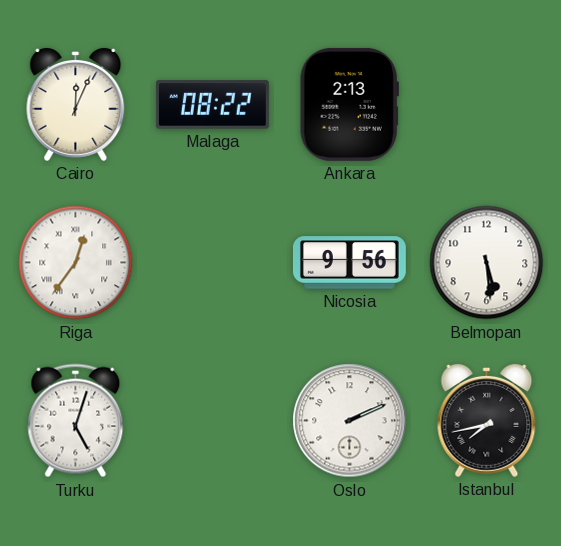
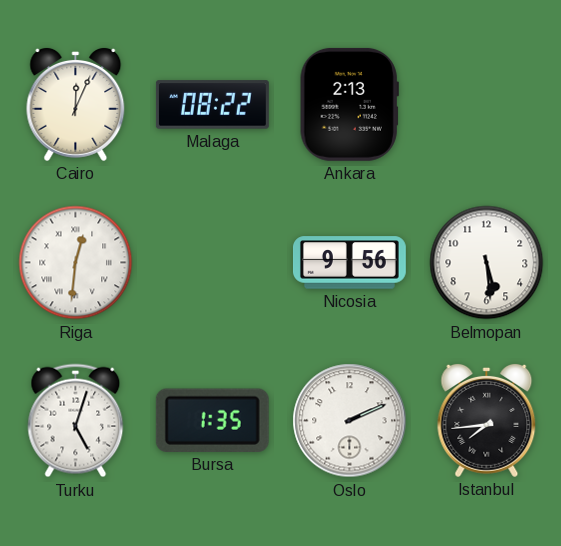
Riga: 12:36 -> 12:31 (76, 263)
Bursa: none -> 1:35 (212, 420)
Istanbul: 7:43 -> 7:44 (487, 420)
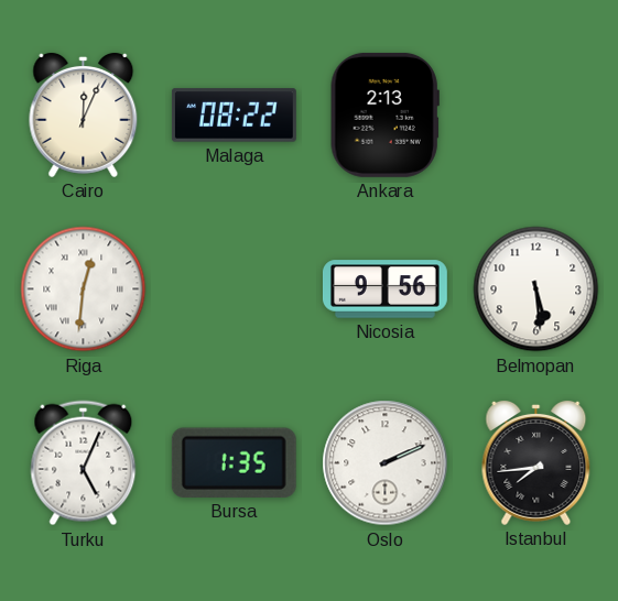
Turku: 5:03 -> 5:04 (84, 463)
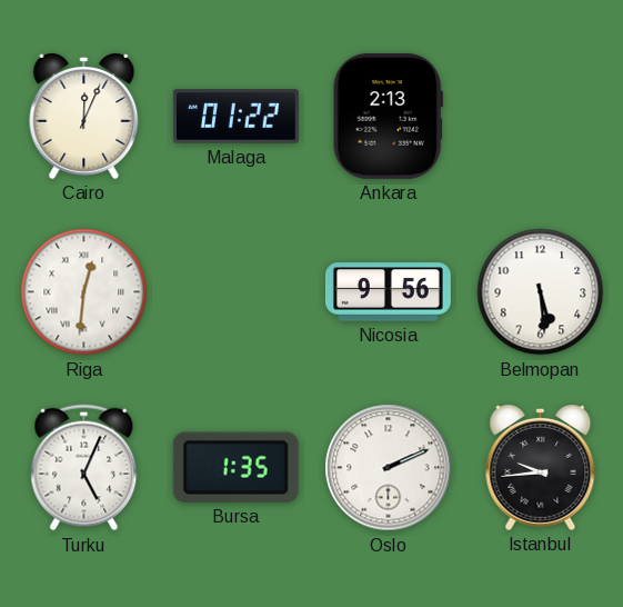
Malaga: 08:22 -> 01:22 (235, 117)
Istanbul: 7:44 -> 9:44 (541, 467)
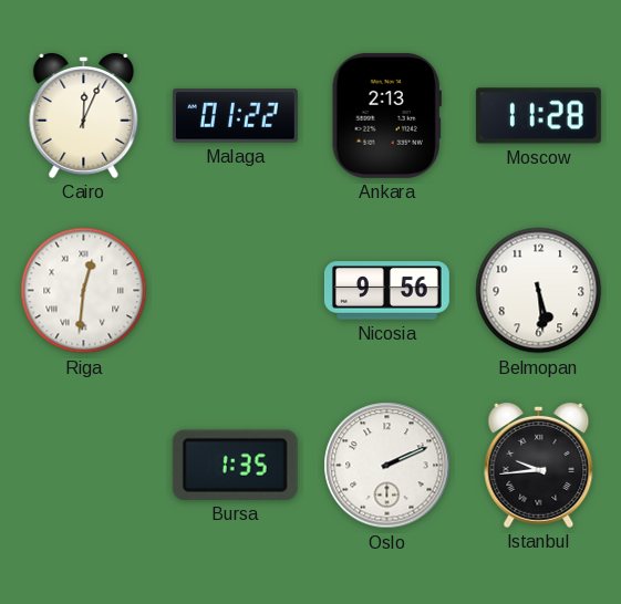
Moscow: none -> 11:28 (538, 116)
Turku: 5:04 -> none (84, 468)
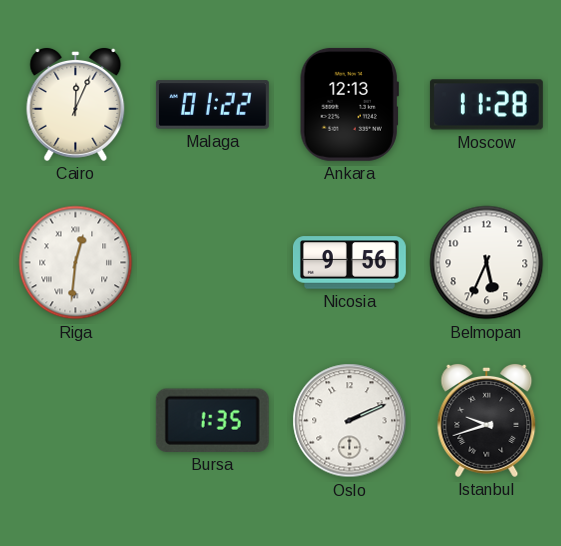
Ankara: 2:13 -> 12:13 (349, 104)
Belmopan: 5:29 -> 5:34 (487, 263)
Istanbul: 9:44 -> 9:42 (487, 420)
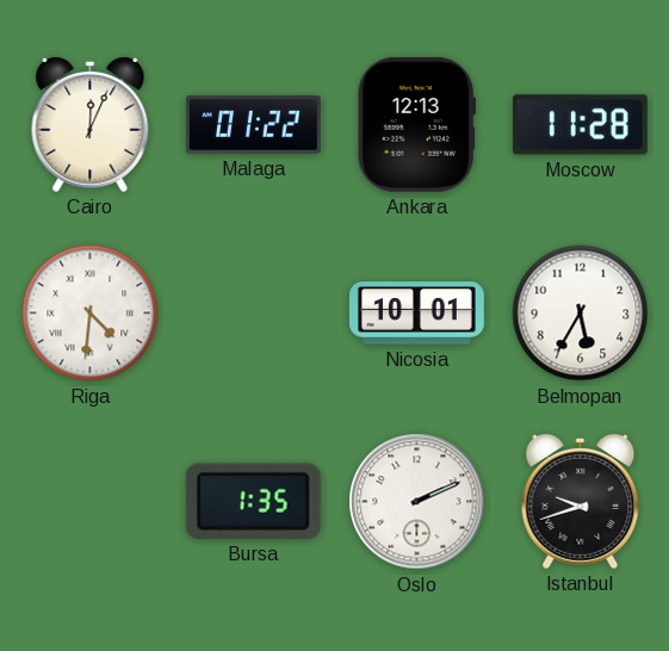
Riga: 12:31 -> 4:31 (91, 314)
Nicosia: 9:56 -> 10:01 (416, 314)
Belmopan: 5:34 -> 5:35 (581, 314)
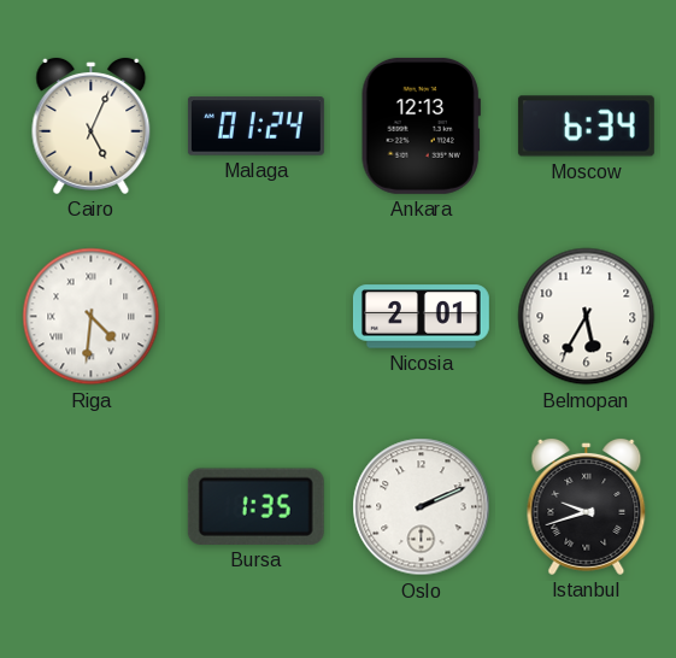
Cairo: 12:04 -> 5:04 (92, 125)
Malaga: 01:22 -> 01:24 (255, 127)
Moscow: 11:28 -> 6:34 (586, 127)
Nicosia: 10:01 -> 2:01 (421, 317)
